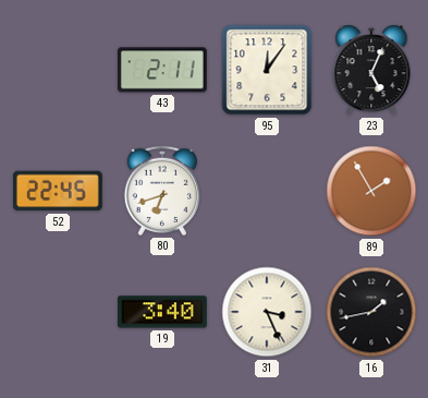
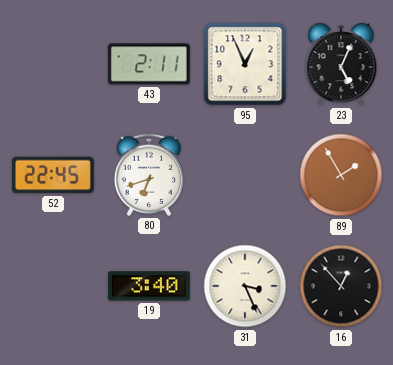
95: 12:06 -> 12:56 (245, 64)
16: 1:43 -> 12:53 (341, 286)
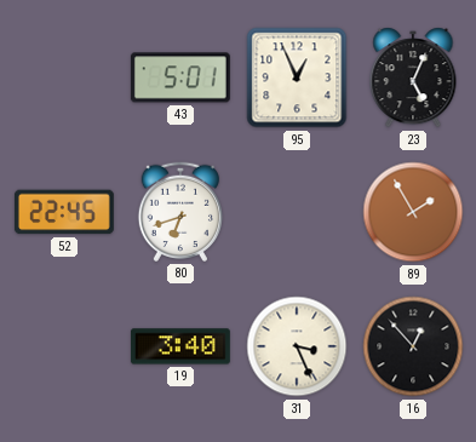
43: 2:11 -> 5:01 (180, 78)
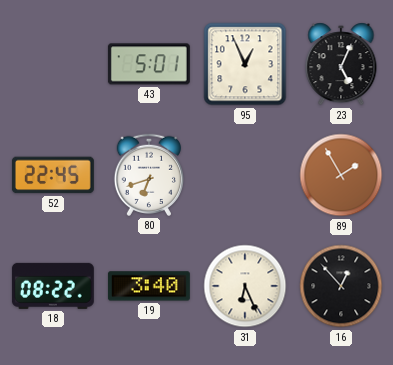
18: none -> 08:22 (53, 286)
31: 3:26 -> 6:26 (245, 286)
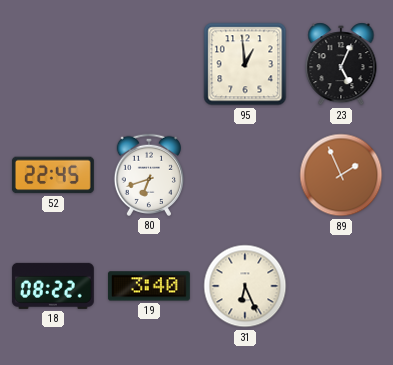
43: 5:01 -> none (149, 64)
95: 12:56 -> 12:59 (245, 64)
89: 1:55 -> 1:56 (341, 175)
16: 12:53 -> none (341, 286)
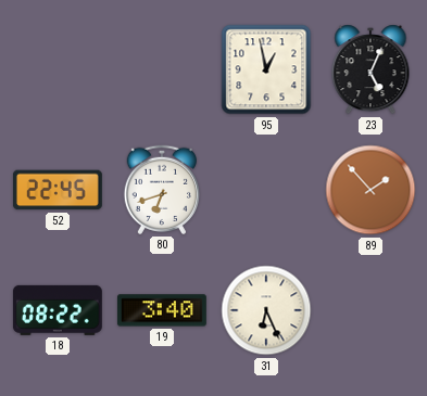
95: 12:59 -> 12:58 (266, 69)
89: 1:56 -> 1:53 (371, 190)
